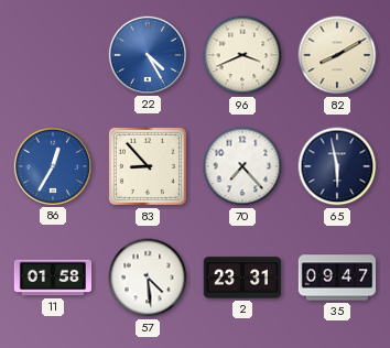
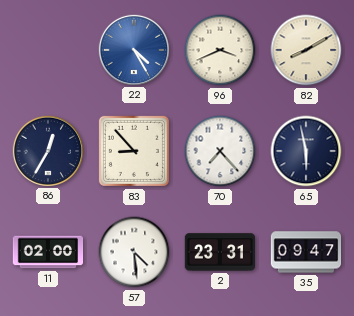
86 dial: blue -> navy (47, 150)
11: 01:58 -> 02:00 (48, 252)
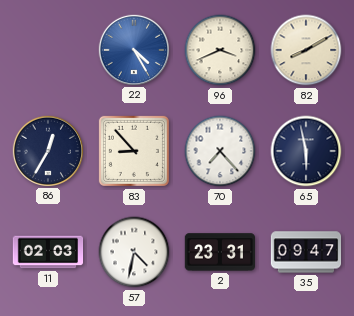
11: 02:00 -> 02:03 (48, 252)
57: 4:29 -> 4:32 (134, 252)
